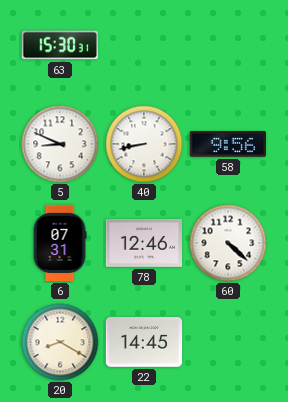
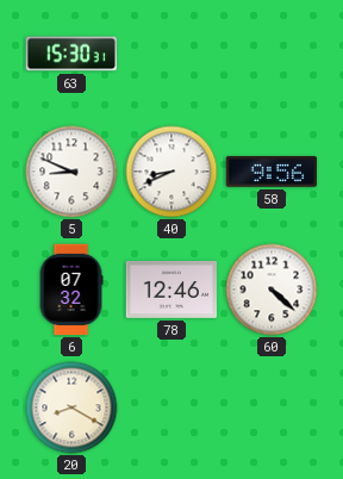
40: 8:43 -> 8:41 (171, 172)
6: 07:31 -> 07:32 (71, 290)
22: 14:45 -> none (144, 342)
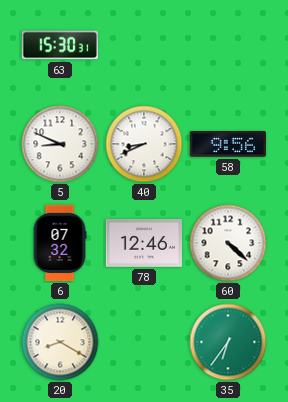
35: none -> 6:36 (228, 342)
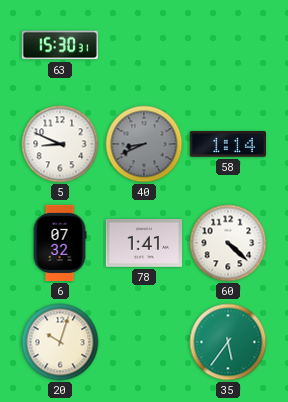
40 dial: white -> grey (144, 144)
58: 9:56 -> 1:14 (227, 145)
78: 12:46 -> 1:41 (144, 243)
20: 8:20 -> 10:03 (60, 342)
35: 6:36 -> 5:36 (228, 342)
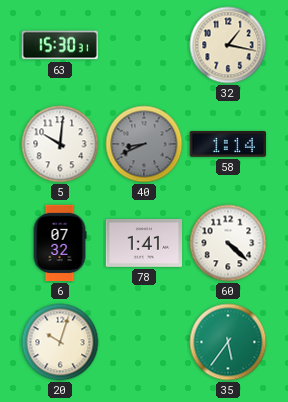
32: none -> 1:17 (228, 45)
5: 8:49 -> 10:01 (60, 144)
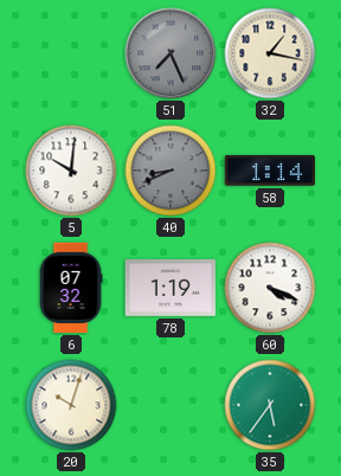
63: 15:30 -> none (59, 45)
51: none -> 7:26 (170, 53)
78: 1:41 -> 1:19 (170, 288)
60: 4:22 -> 4:19 (270, 288)
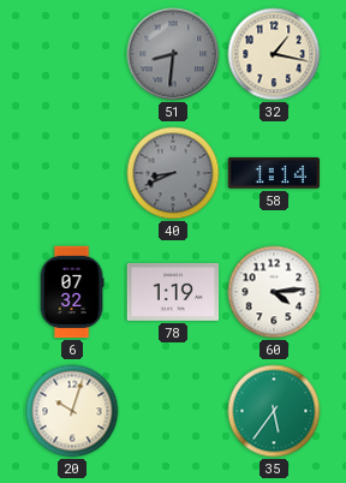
51: 7:26 -> 8:31 (173, 54)
5: 10:01 -> none (71, 171)
60: 4:19 -> 4:14 (274, 292)
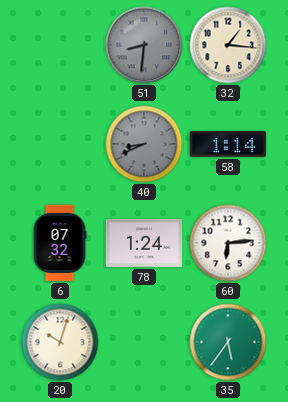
32: 1:17 -> 1:16 (228, 45)
78: 1:19 -> 1:24 (144, 243)
60: 4:14 -> 6:14 (228, 243)
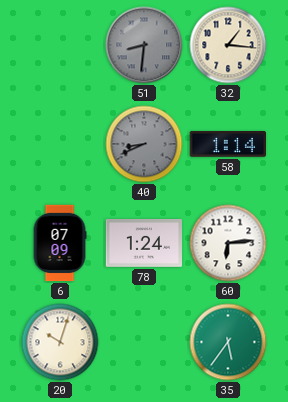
6: 07:32 -> 07:09 (60, 243)
